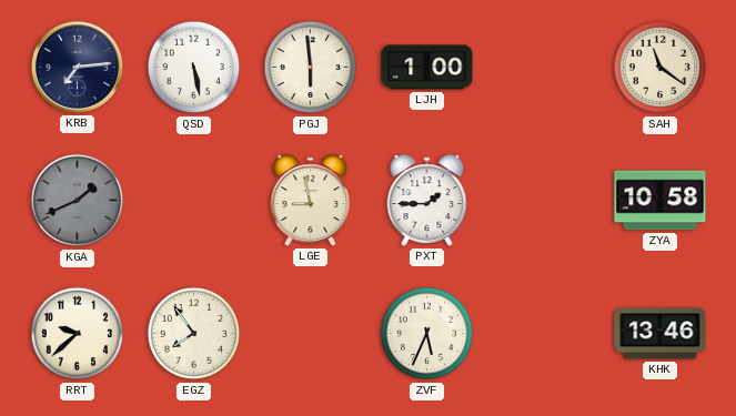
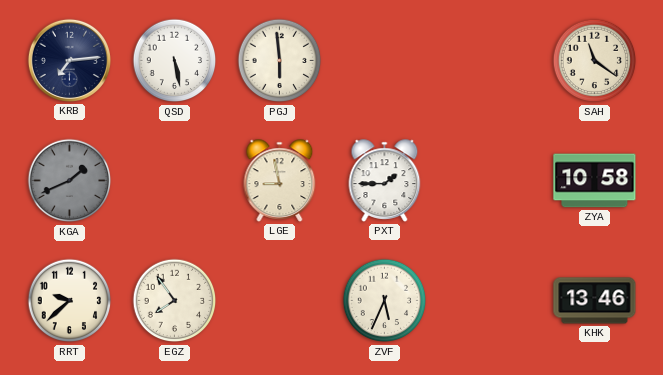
LJH: 1:00 -> none (427, 68)
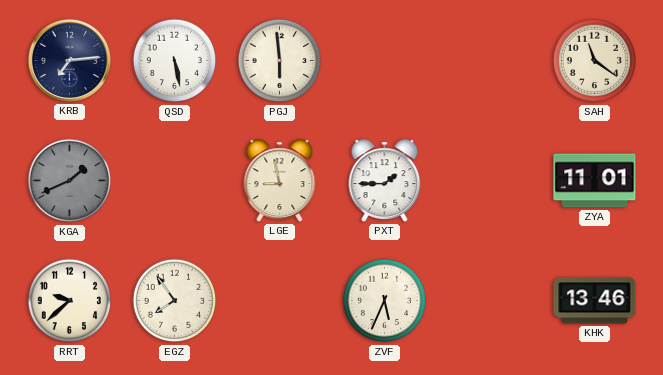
ZYA: 10:58 -> 11:01 (595, 181)
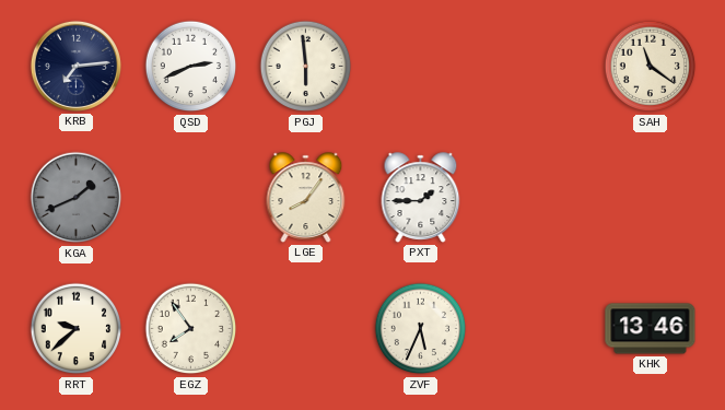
QSD: 5:28 -> 2:41 (191, 67)
LGE: 8:58 -> 8:06 (306, 198)
ZYA: 11:01 -> none (595, 181)
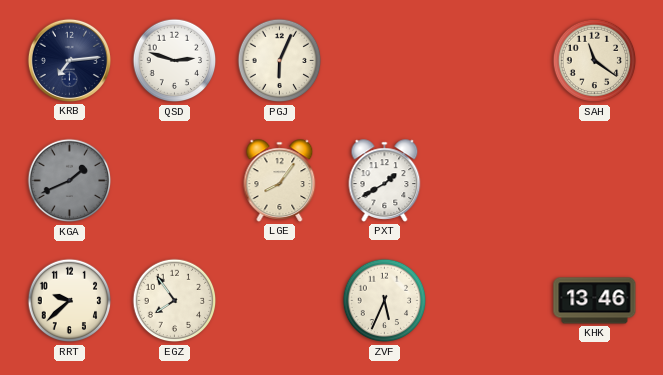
QSD: 2:41 -> 2:48 (175, 61)
PGJ: 5:59 -> 6:04 (280, 61)
PXT: 1:45 -> 1:40 (385, 181)
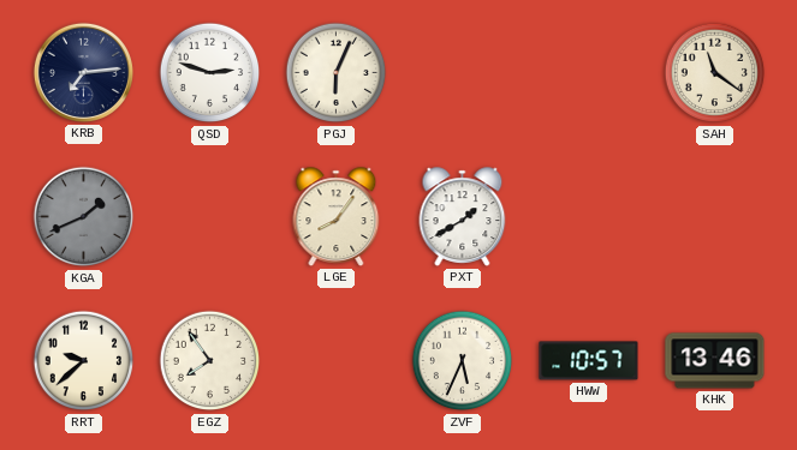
HWW: none -> 10:57 (589, 361)
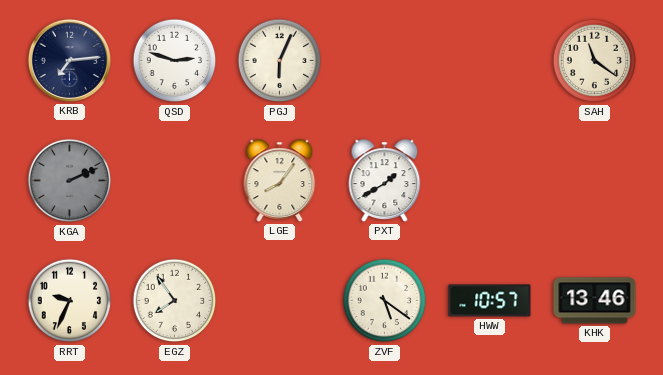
KGA: 1:41 -> 2:11 (70, 181)
RRT: 9:38 -> 9:34 (70, 301)
ZVF: 5:34 -> 5:21 (385, 301)
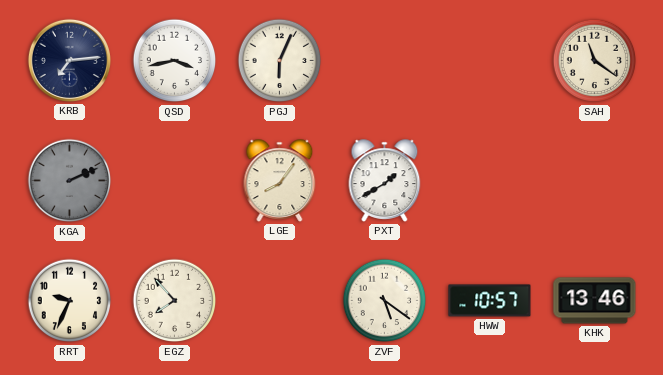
QSD: 2:48 -> 3:43 (175, 61)
EGZ: 7:54 -> 7:53 (175, 301)
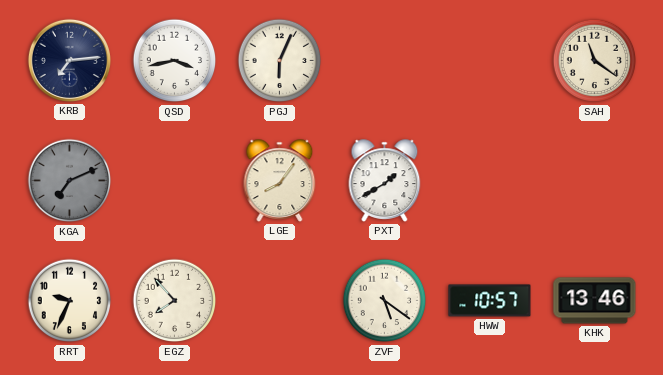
KGA: 2:11 -> 7:11 (70, 181)
